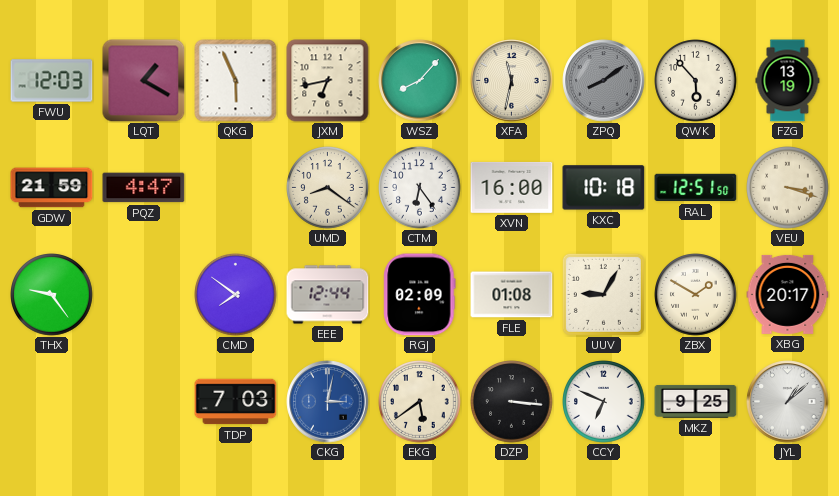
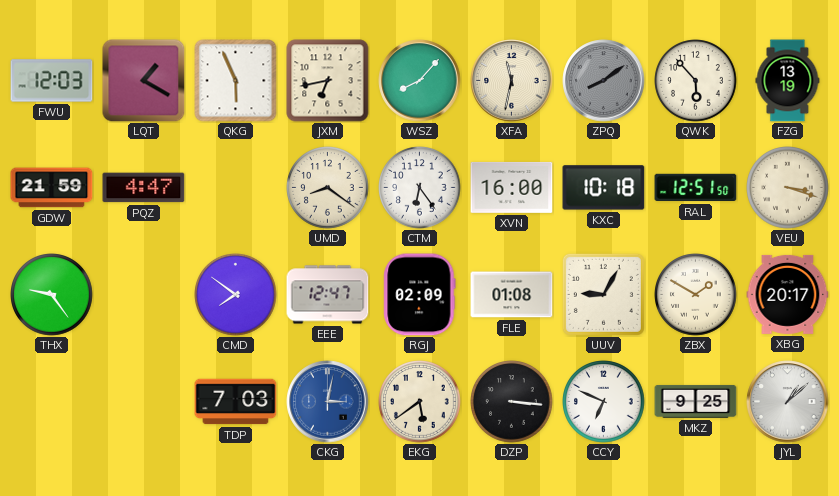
EEE: 12:44 -> 12:47 (328, 295)
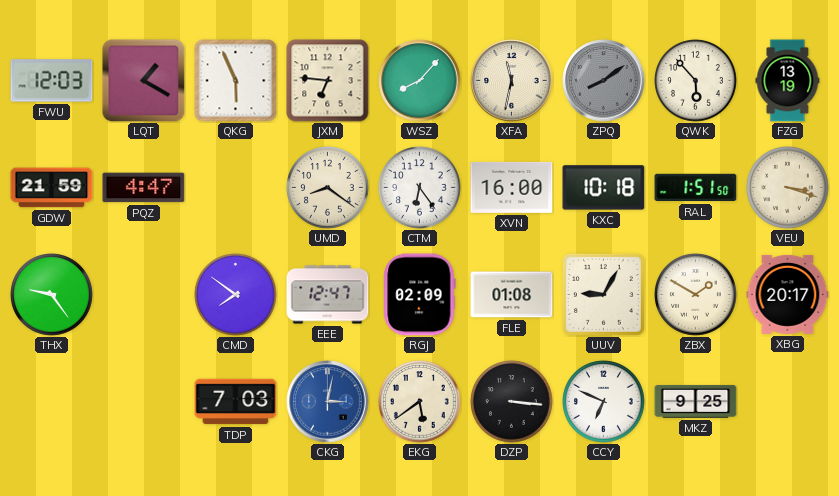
JXM: 6:43 -> 6:46 (328, 81)
RAL: 12:51 -> 1:51 (696, 188)
JYL: 1:08 -> none (788, 402)
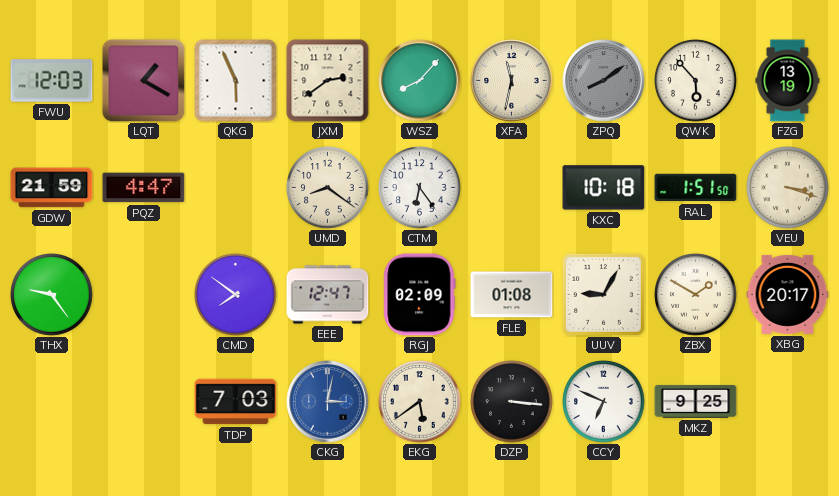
JXM: 6:46 -> 2:39 (328, 81)
XVN: 16:00 -> none (512, 187)
